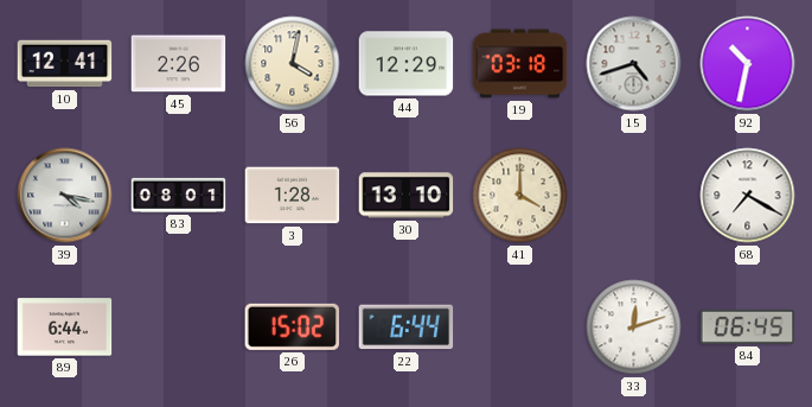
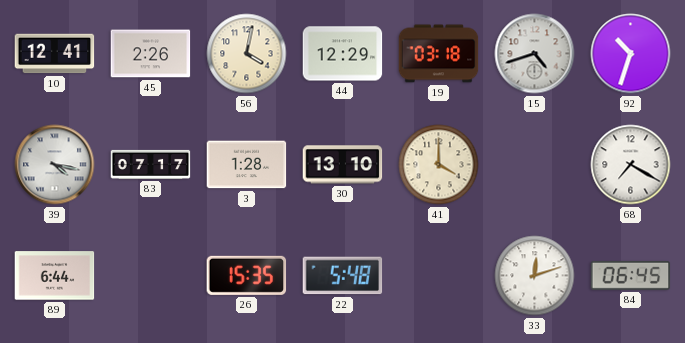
92: 10:32 -> 10:33 (631, 54)
83: 08:01 -> 07:17 (151, 164)
26: 15:02 -> 15:35 (247, 275)
22: 6:44 -> 5:48 (343, 276)
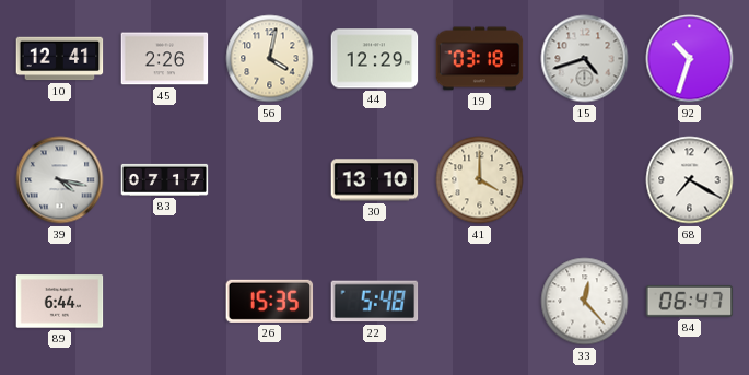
3: 1:28 -> none (247, 165)
33: 12:12 -> 12:23 (585, 302)
84: 06:45 -> 06:47 (690, 301)
